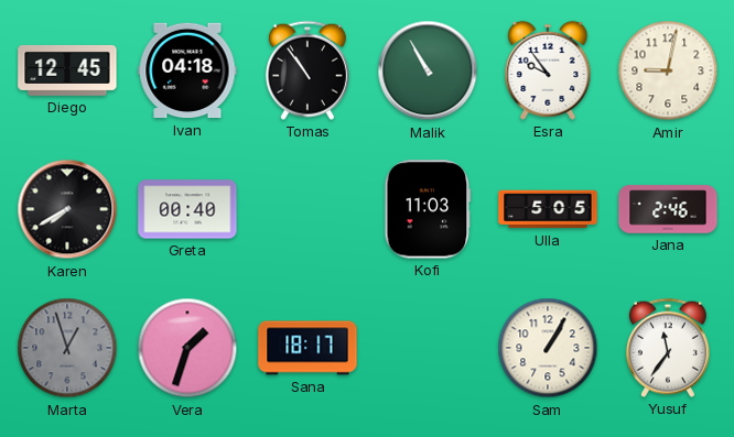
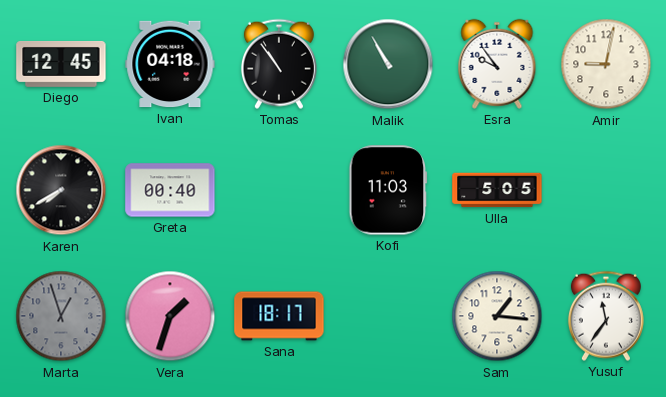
Jana: 2:46 -> none (668, 209)
Sam: 1:05 -> 1:16 (497, 316)
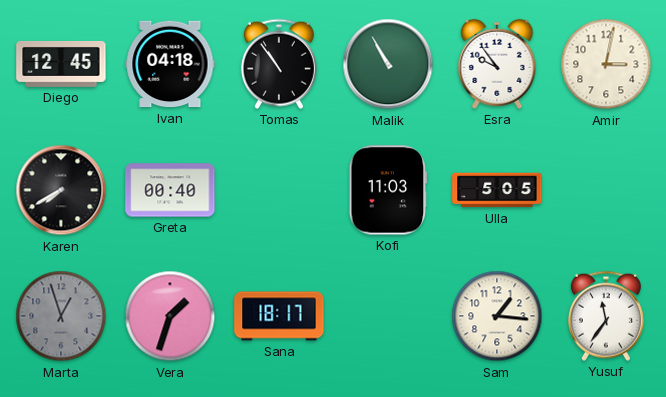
Amir: 9:02 -> 3:02 (606, 64)
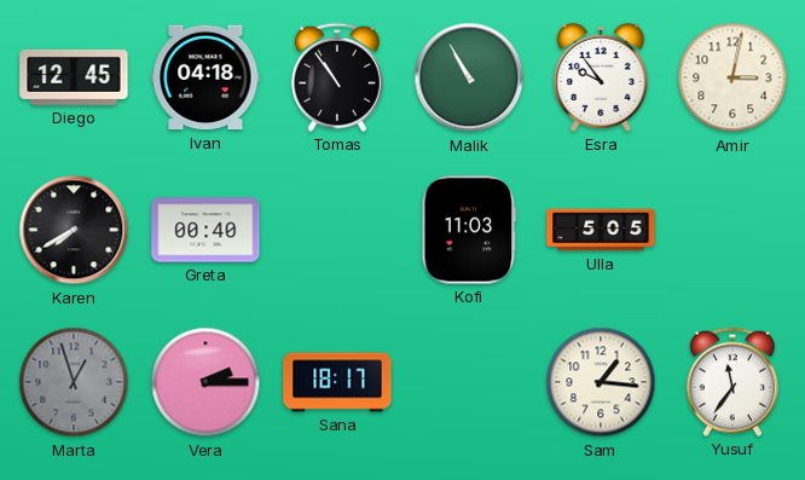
Vera: 1:33 -> 2:15 (205, 382)
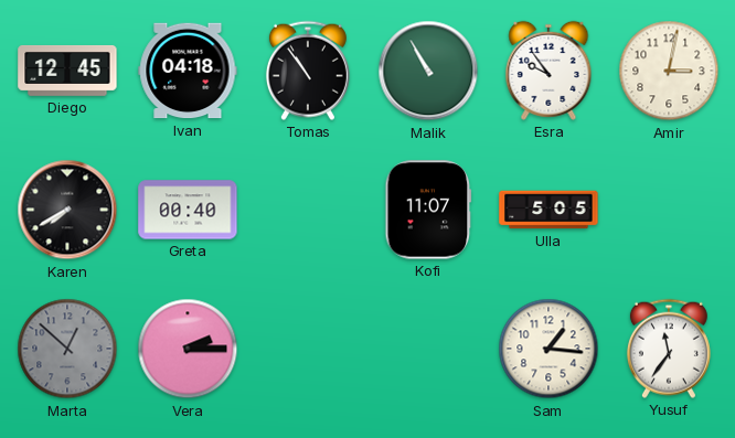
Kofi: 11:03 -> 11:07 (428, 210)
Marta: 12:57 -> 12:52 (67, 349)
Sana: 18:17 -> none (337, 382)
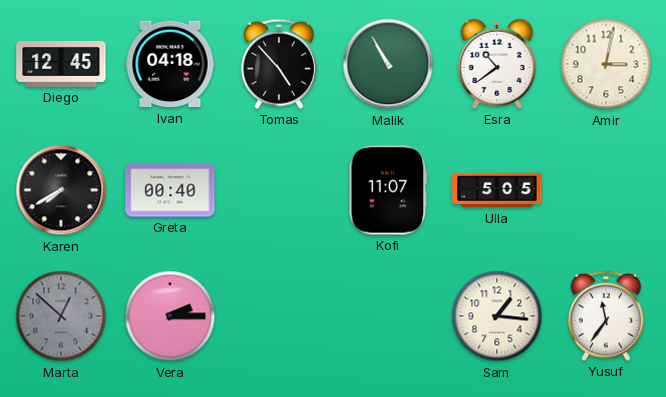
Tomas: 10:54 -> 4:53 (279, 64)
Esra: 9:54 -> 10:39 (497, 64)
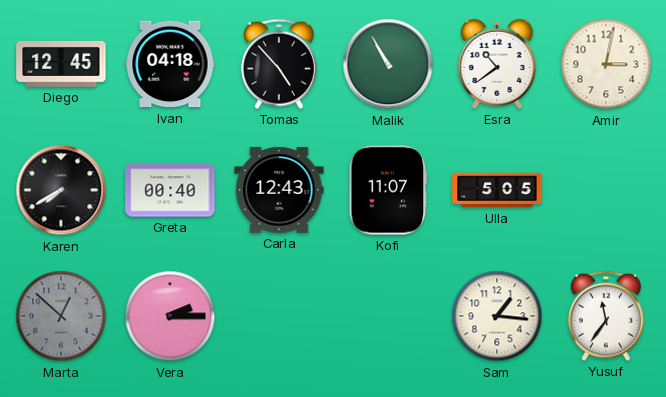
Carla: none -> 12:43 (279, 190)
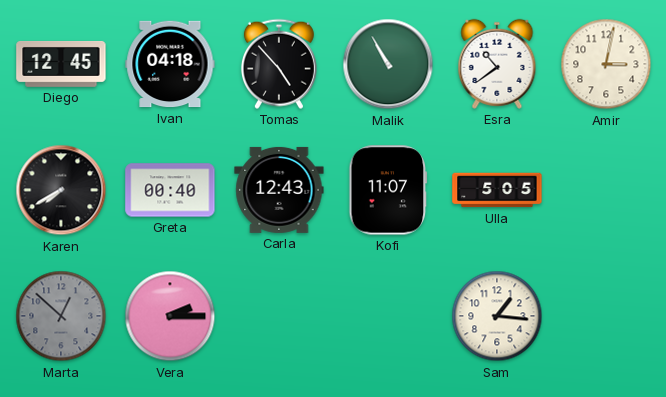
Yusuf: 11:36 -> none (606, 316)
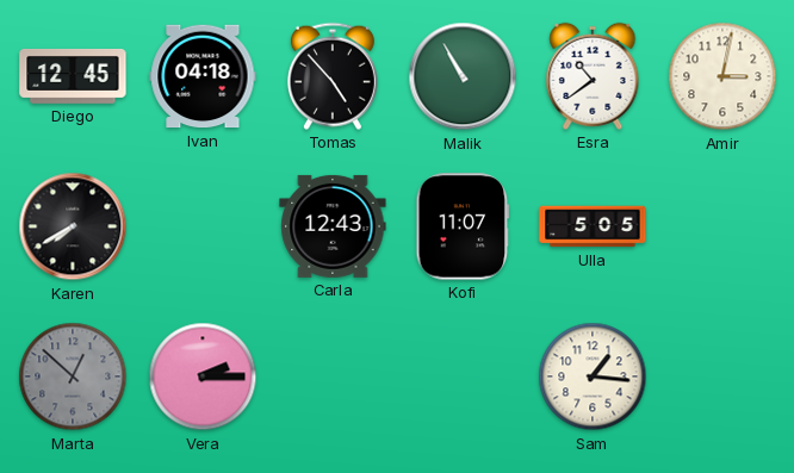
Greta: 00:40 -> none (170, 190)
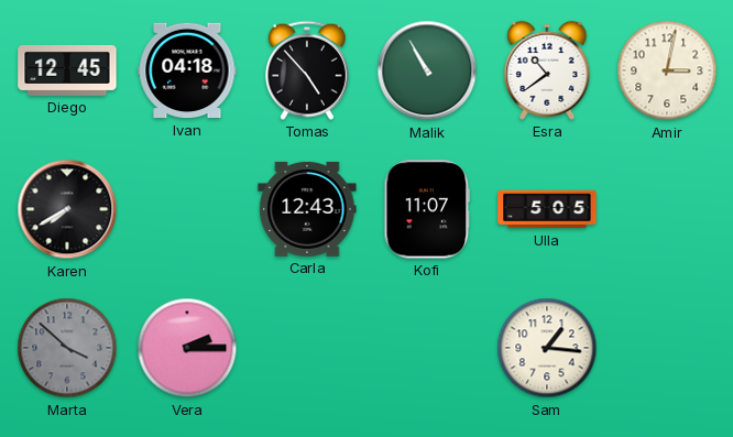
Marta: 12:52 -> 3:52 (67, 348)
